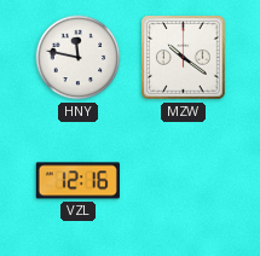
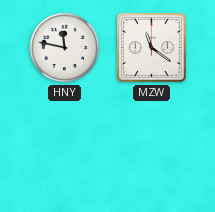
MZW: 10:21 -> 11:21 (152, 48)
VZL: 12:16 -> none (77, 181)
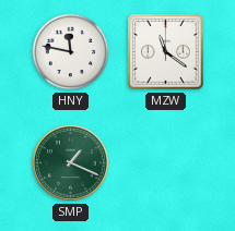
SMP: none -> 1:19 (70, 162)
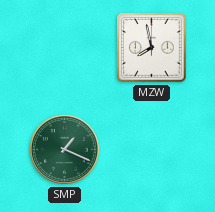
HNY: 11:47 -> none (71, 52)
MZW: 11:21 -> 7:58 (152, 48)
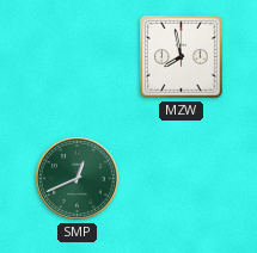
SMP: 1:19 -> 12:41 (77, 178)
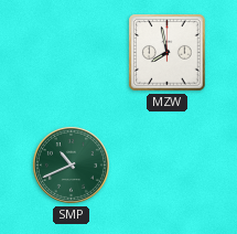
SMP: 12:41 -> 10:41 (71, 164)
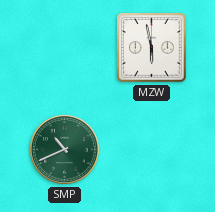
MZW: 7:58 -> 5:58 (152, 48)
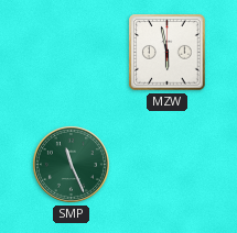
SMP: 10:41 -> 11:26 (71, 164)
